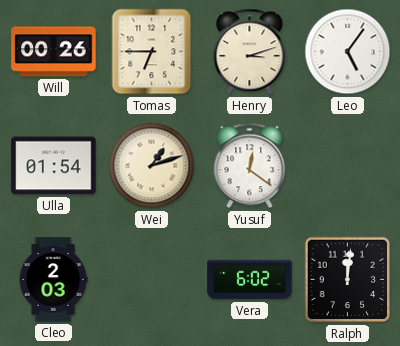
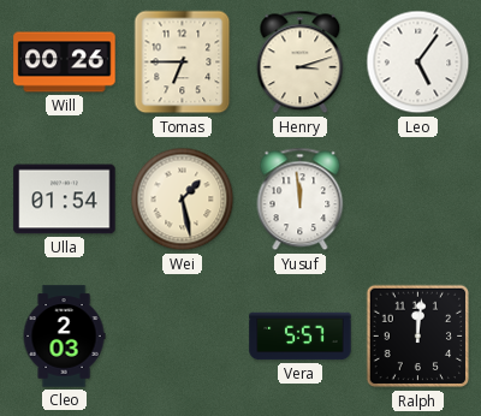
Wei: 1:12 -> 1:28 (183, 200)
Yusuf: 12:21 -> 11:59 (301, 200)
Vera: 6:02 -> 5:57 (301, 337)
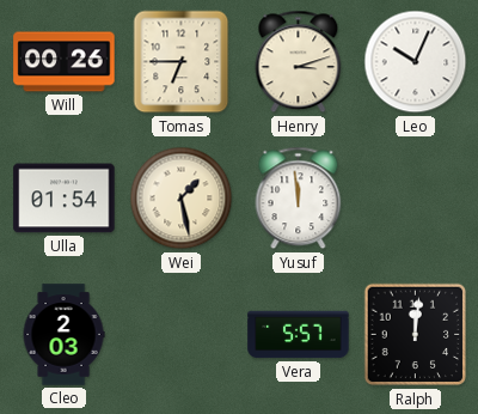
Leo: 5:06 -> 10:04 (416, 62)
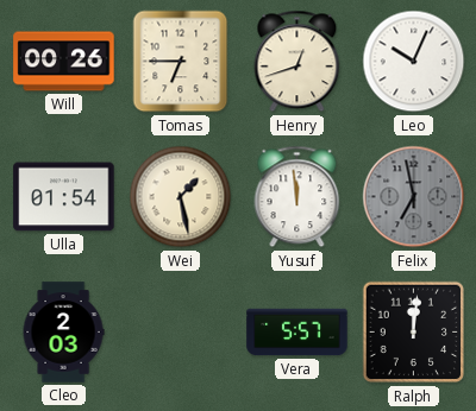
Henry: 3:12 -> 12:42 (297, 62)
Felix: none -> 6:58 (414, 197)
